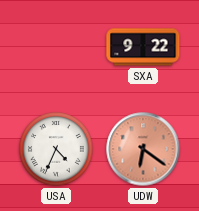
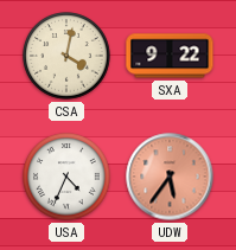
CSA: none -> 4:02 (66, 56)
UDW: 6:21 -> 5:36 (170, 177)
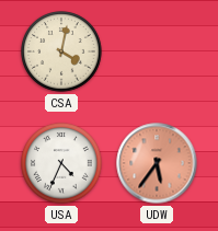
SXA: 9:22 -> none (170, 56)
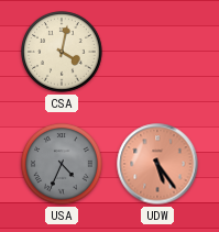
USA dial: white -> grey (62, 164)
UDW: 5:36 -> 5:24 (157, 164)
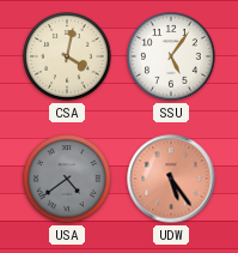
SSU: none -> 5:06 (171, 56)
USA: 4:34 -> 4:39 (67, 179)
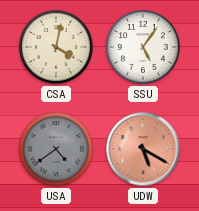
UDW: 5:24 -> 5:20 (143, 149)
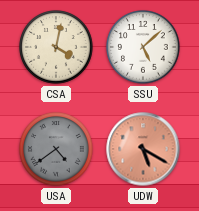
SSU: 5:06 -> 5:08 (143, 47)
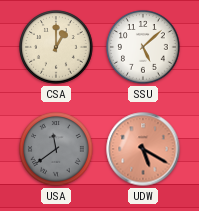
CSA: 4:02 -> 1:00 (56, 47)
USA: 4:39 -> 11:39 (56, 149)
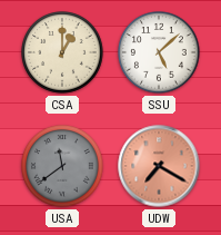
UDW: 5:20 -> 7:20 (159, 166)
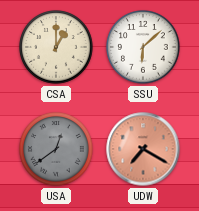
SSU: 5:08 -> 6:08 (143, 47)
USA: 11:39 -> 12:39 (56, 149)
